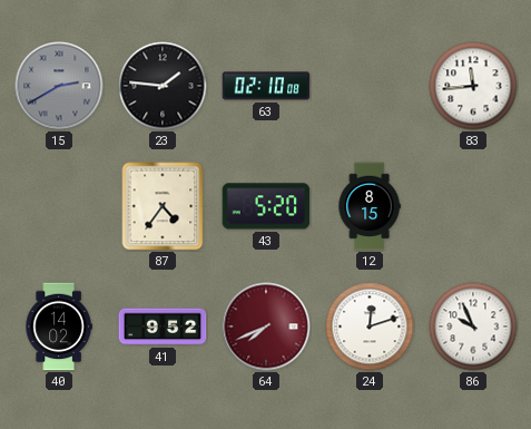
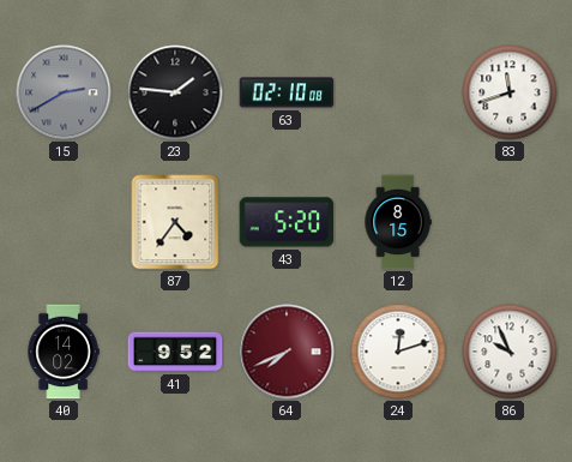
83: 11:44 -> 11:42 (510, 92)
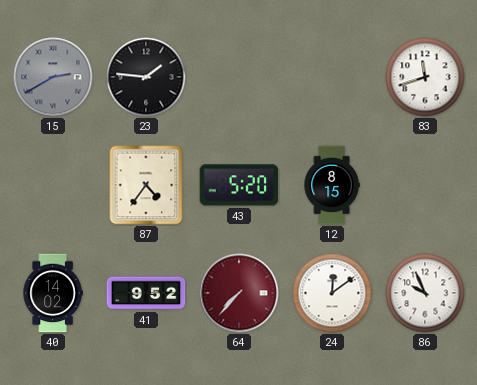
63: 02:10 -> none (287, 92)
64: 7:41 -> 7:37 (239, 293)
24: 12:12 -> 12:09 (332, 293)
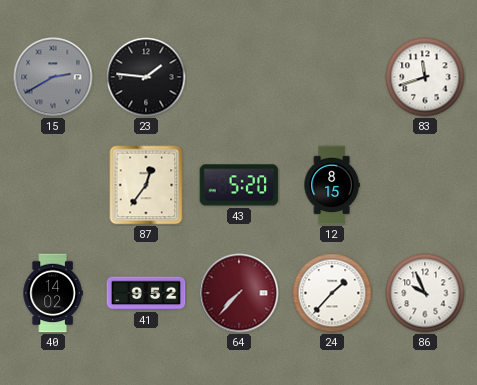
87: 4:36 -> 12:36 (146, 185)
24: 12:09 -> 1:37 (332, 293)
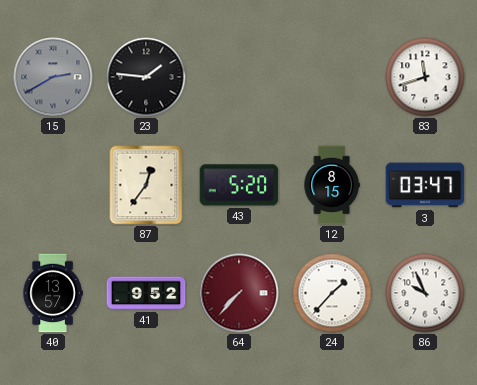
3: none -> 03:47 (425, 185)
40: 14:02 -> 13:57 (53, 293)
